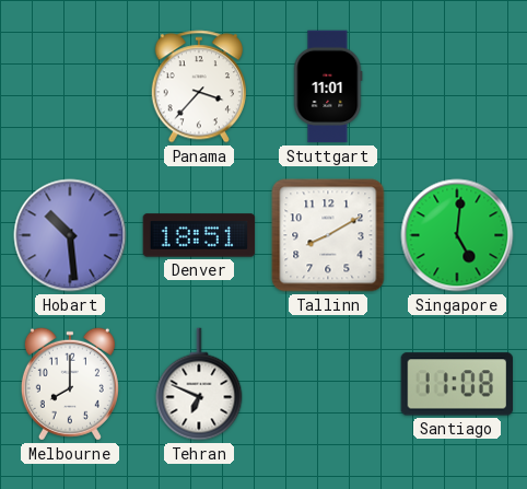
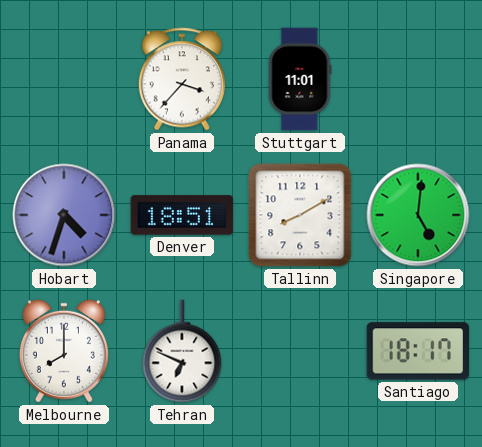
Hobart: 10:29 -> 4:33 (64, 215)
Santiago: 11:08 -> 18:17 (418, 351)
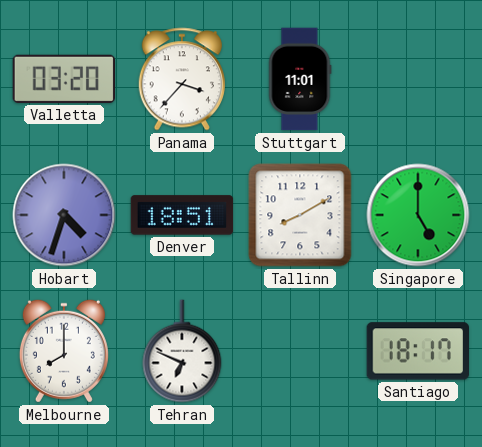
Valletta: none -> 03:20 (63, 79)
Singapore: 5:01 -> 5:00 (418, 215)
